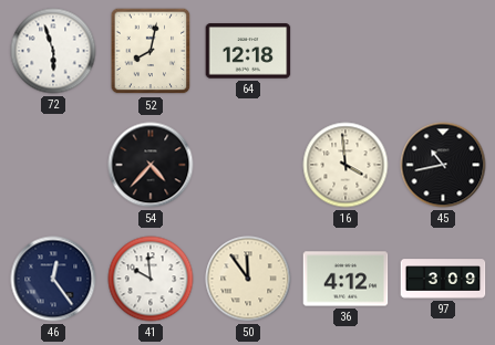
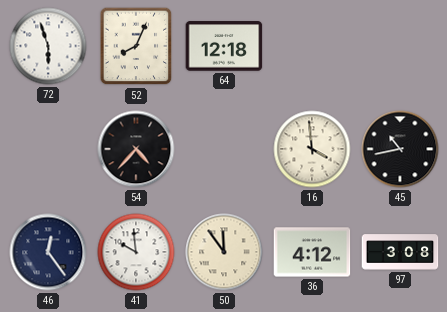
52: 8:02 -> 8:04 (136, 46)
97: 3:09 -> 3:08 (400, 252)
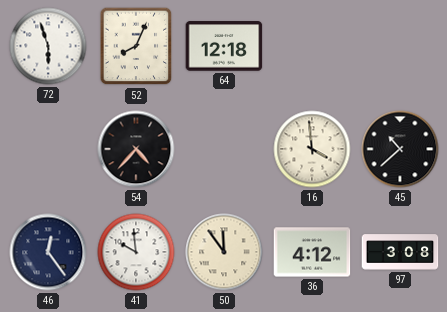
45: 10:43 -> 10:38 (400, 149)
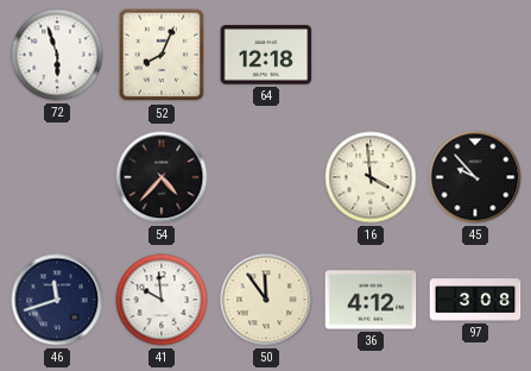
45: 10:38 -> 9:53 (475, 177)
46: 12:24 -> 11:42 (57, 300)
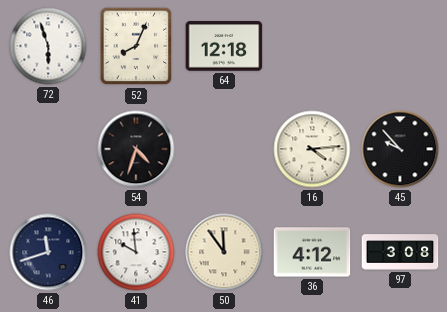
54: 4:37 -> 4:33 (136, 149)
16: 3:59 -> 4:14 (312, 149)
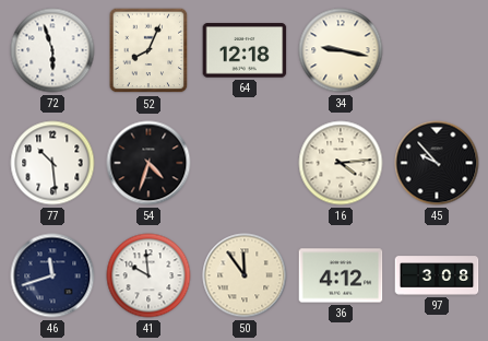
34: none -> 9:17 (341, 50)
77: none -> 10:29 (52, 163)
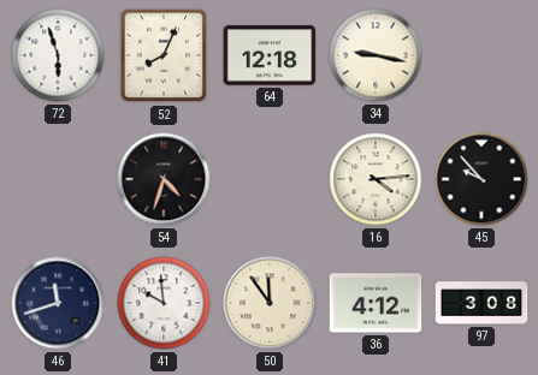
77: 10:29 -> none (52, 163)
